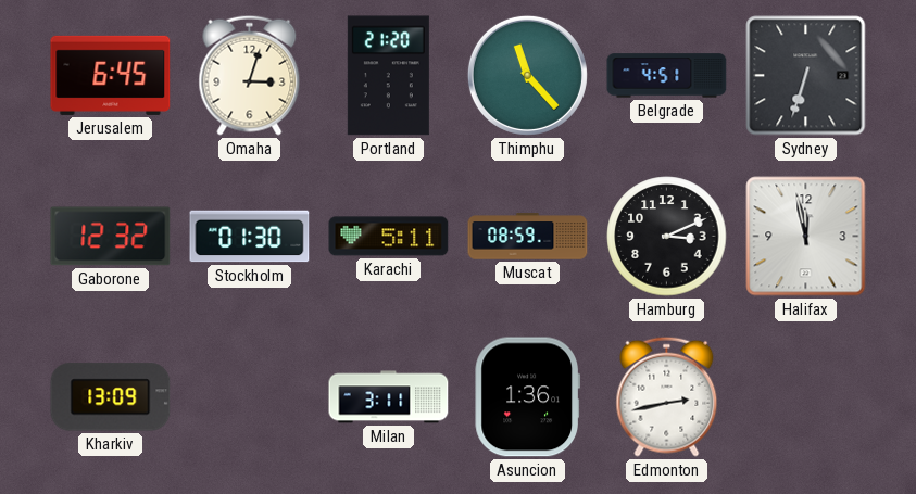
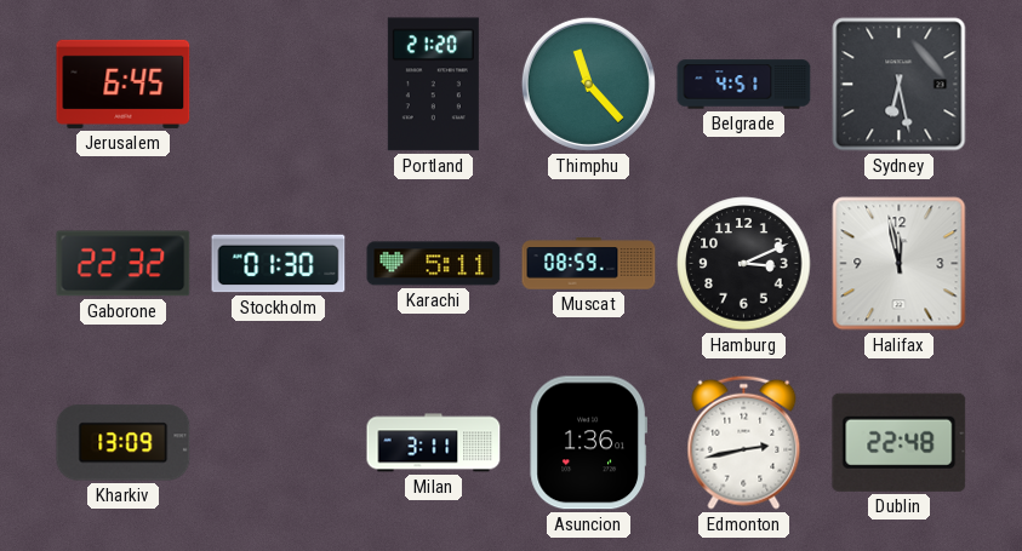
Omaha: 3:03 -> none (250, 75)
Sydney: 6:33 -> 6:28 (900, 85)
Gaborone: 12:32 -> 22:32 (124, 264)
Dublin: none -> 22:48 (900, 442)
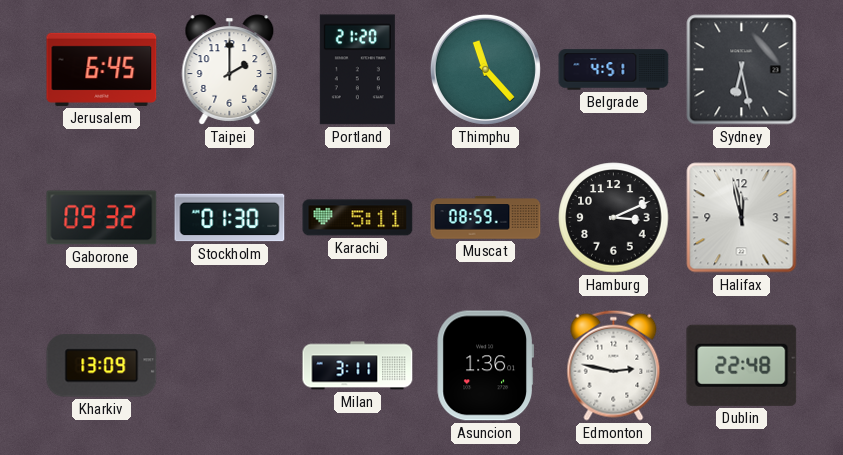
Taipei: none -> 2:00 (230, 70)
Gaborone: 22:32 -> 09:32 (102, 218)
Edmonton: 2:43 -> 2:47 (614, 365)
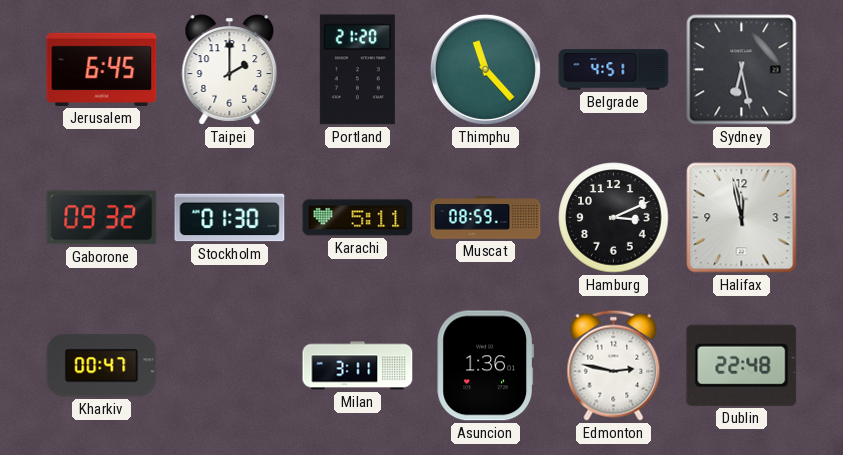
Kharkiv: 13:09 -> 00:47 (102, 366)
